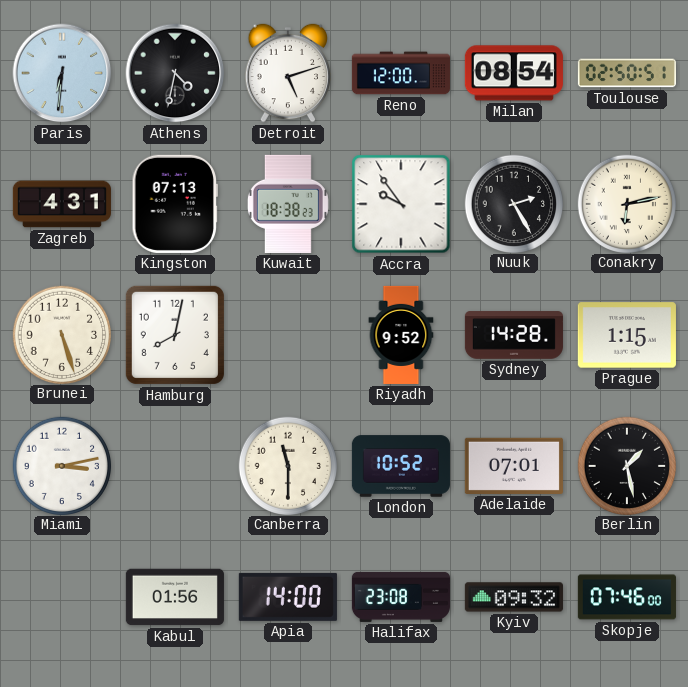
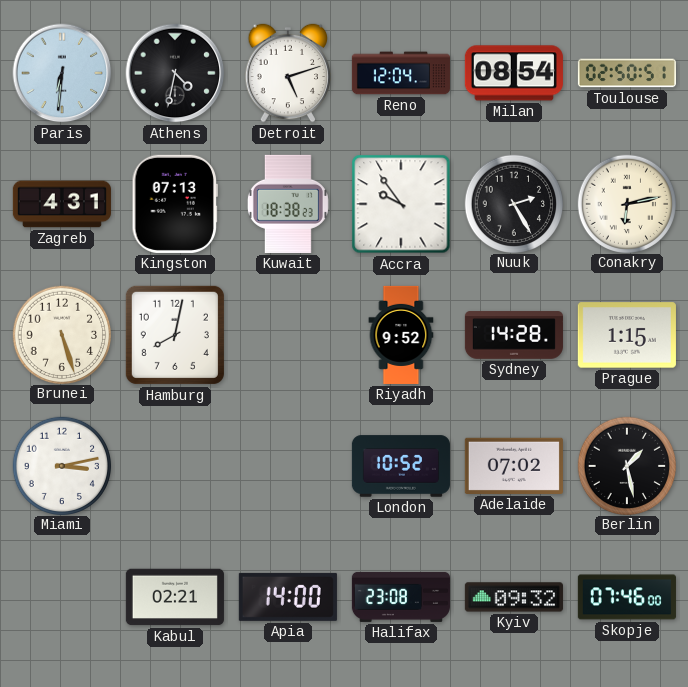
Reno: 12:00 -> 12:04 (401, 73)
Canberra: 11:30 -> none (287, 465)
Adelaide: 07:01 -> 07:02 (514, 466)
Kabul: 01:56 -> 02:21 (175, 597)
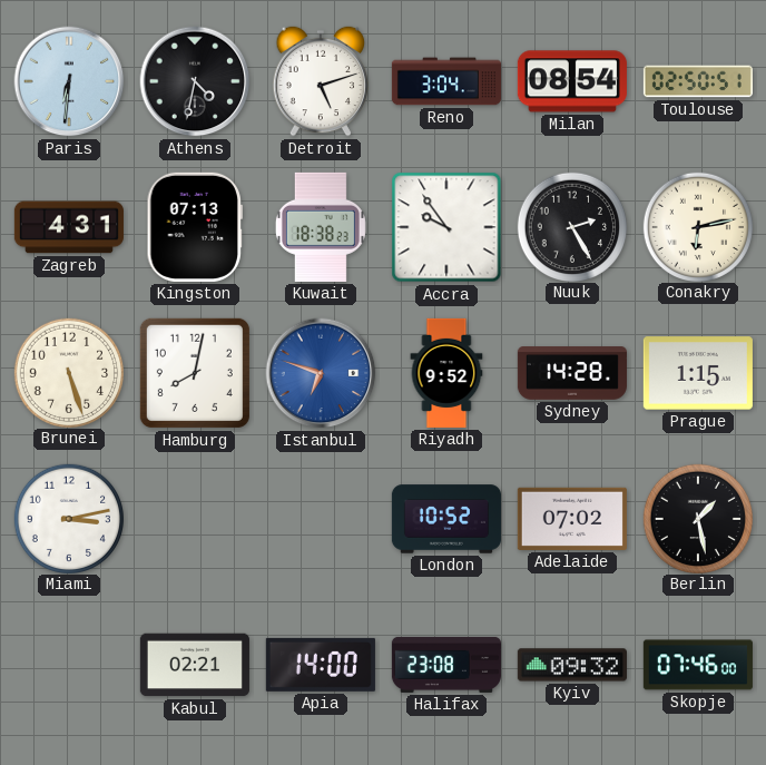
Reno: 12:04 -> 3:04 (446, 81)
Istanbul: none -> 6:48 (321, 373)
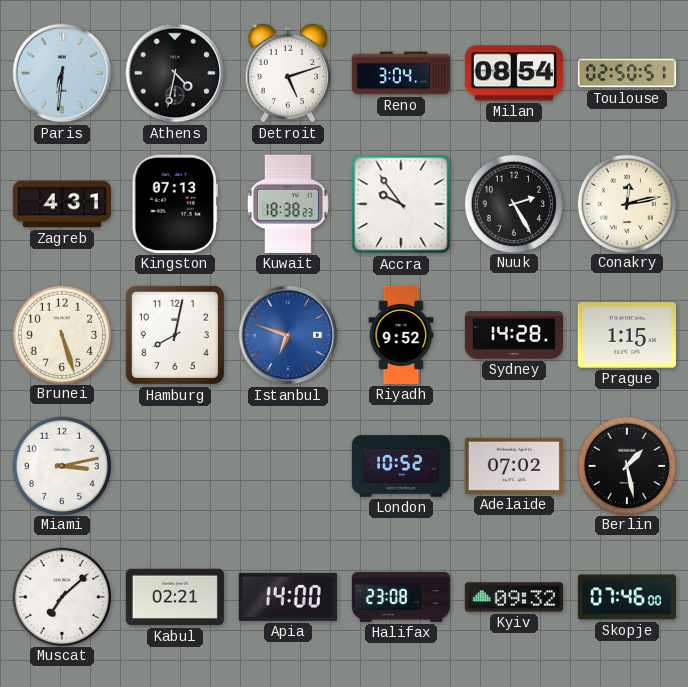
Conakry: 6:13 -> 12:13 (626, 203)
Muscat: none -> 7:08 (61, 596)
